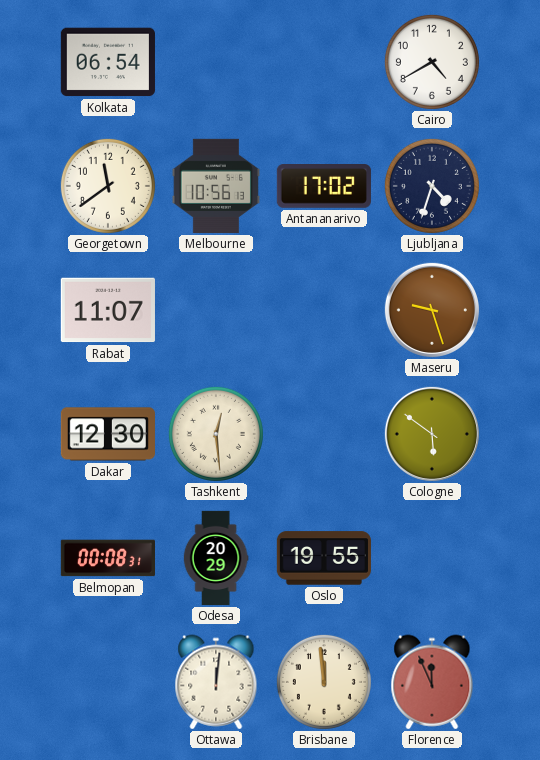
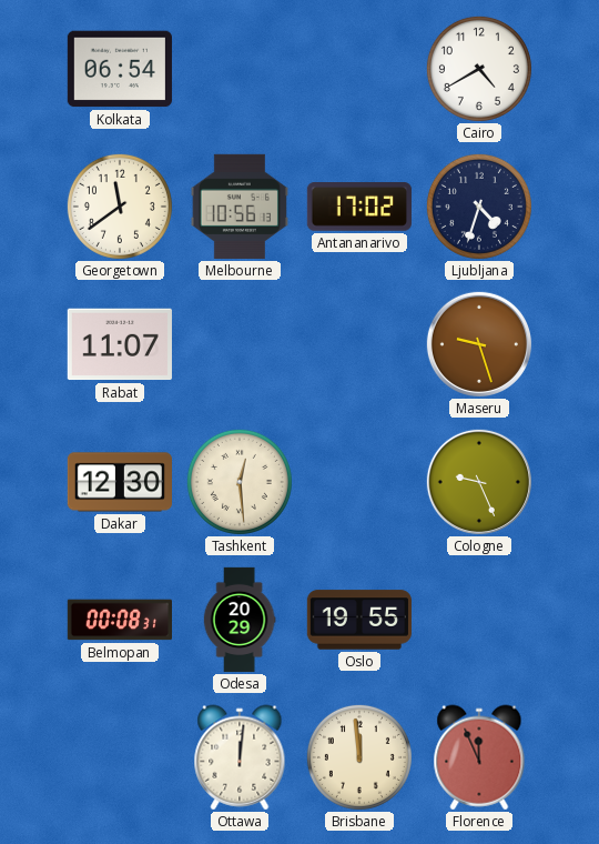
Cologne: 5:51 -> 9:26 (479, 482)
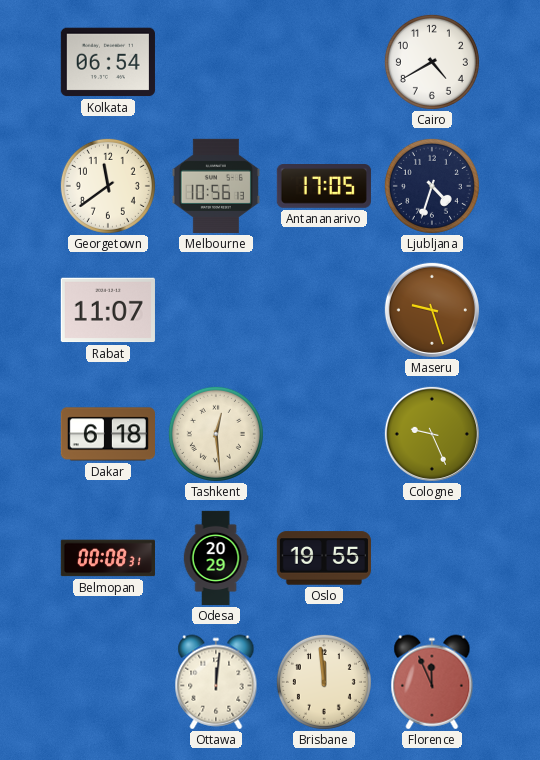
Antananarivo: 17:02 -> 17:05 (324, 187)
Dakar: 12:30 -> 6:18 (107, 434)
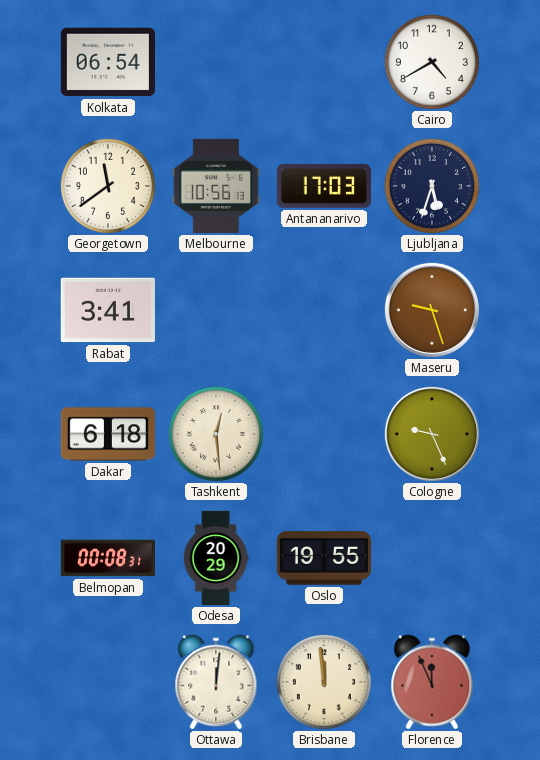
Antananarivo: 17:05 -> 17:03 (324, 187)
Ljubljana: 4:33 -> 5:33 (432, 186)
Rabat: 11:07 -> 3:41 (108, 310)
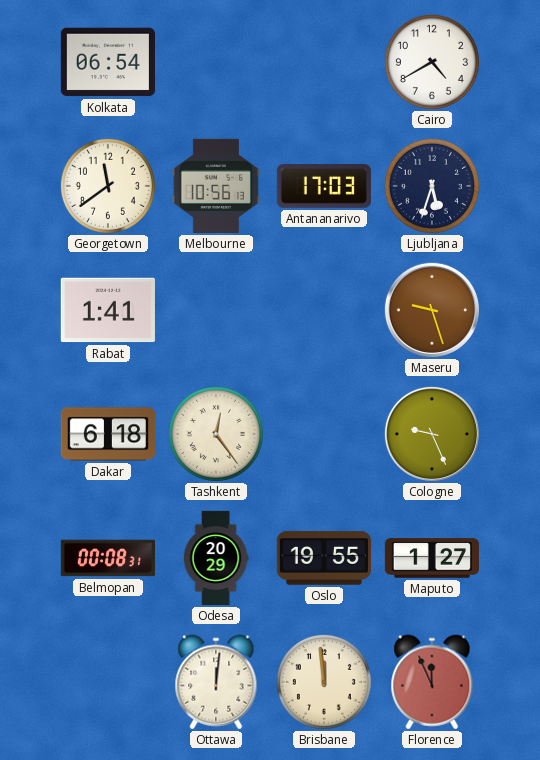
Rabat: 3:41 -> 1:41 (108, 310)
Tashkent: 12:29 -> 12:24 (216, 434)
Maputo: none -> 1:27 (431, 558)
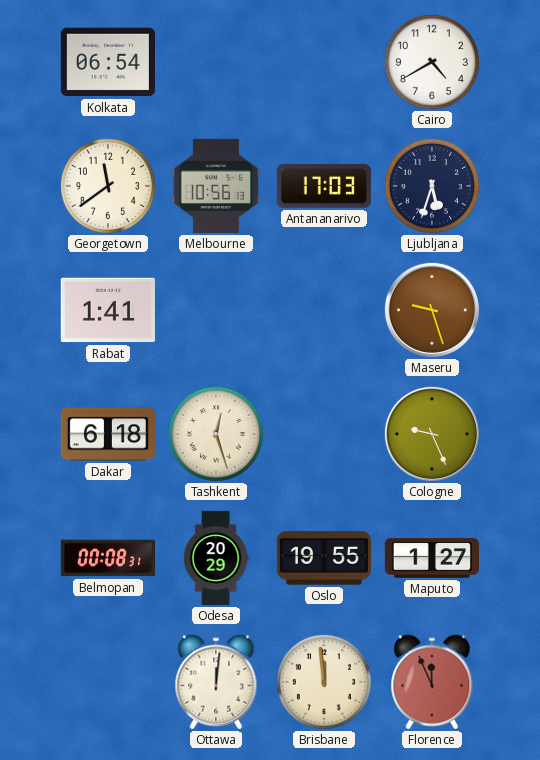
Tashkent: 12:24 -> 12:27 (216, 434)
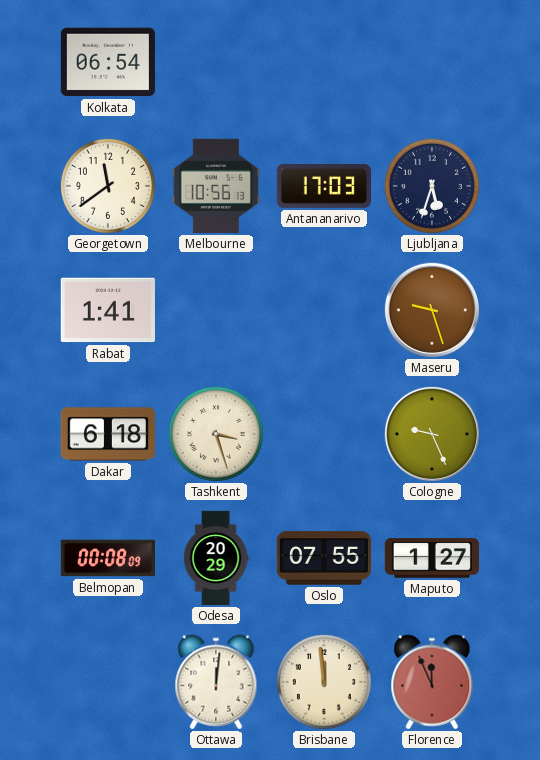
Cairo: 4:40 -> none (432, 62)
Tashkent: 12:27 -> 3:27 (216, 434)
Belmopan: 00:08:31 -> 00:08:09 (107, 558)
Oslo: 19:55 -> 07:55 (324, 558)
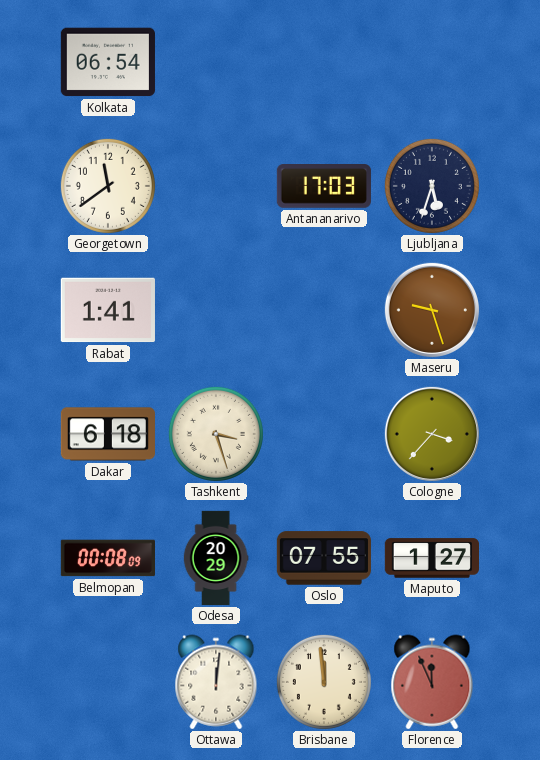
Melbourne: 10:56 -> none (216, 186)
Cologne: 9:26 -> 3:37 (432, 434)
